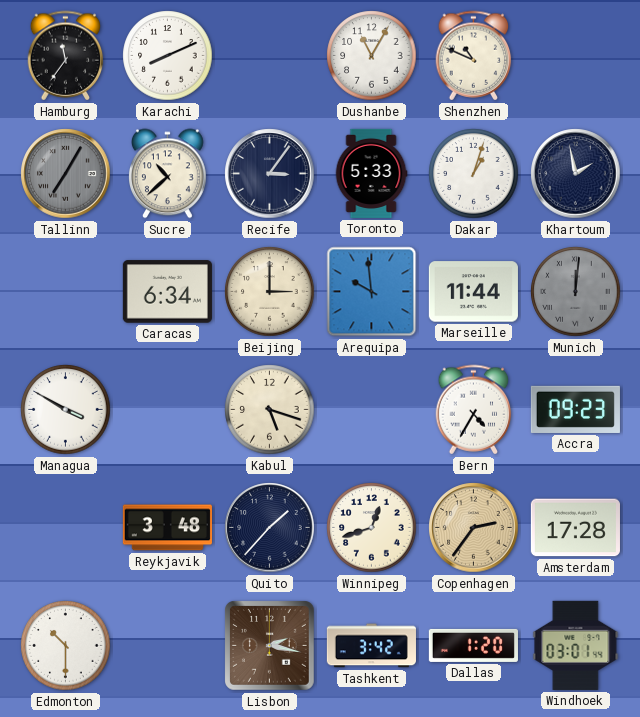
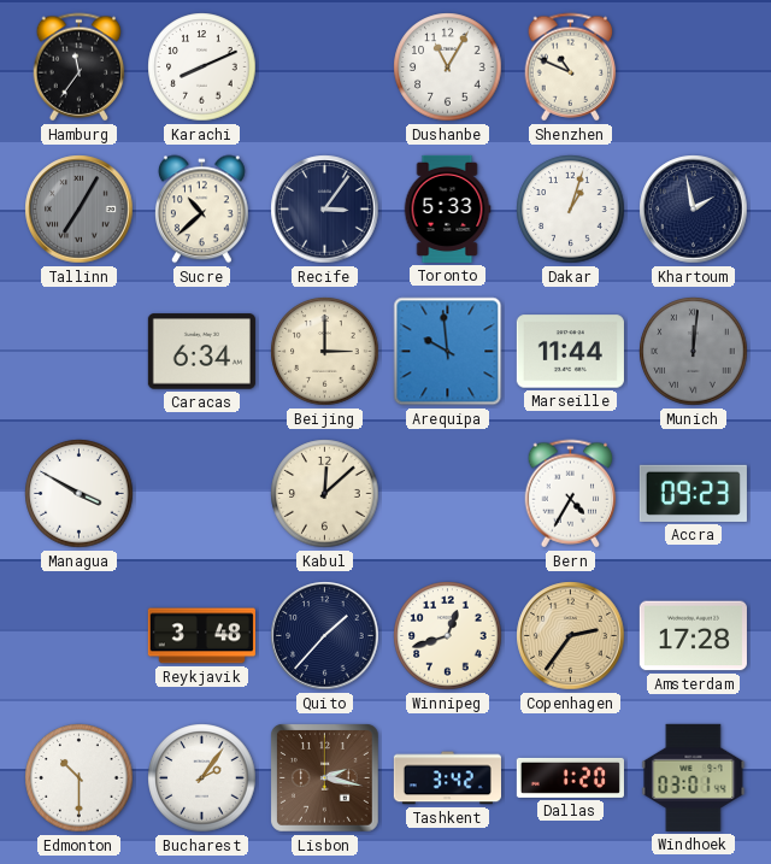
Kabul: 5:18 -> 12:08 (325, 494)
Bucharest: none -> 2:06 (202, 778)
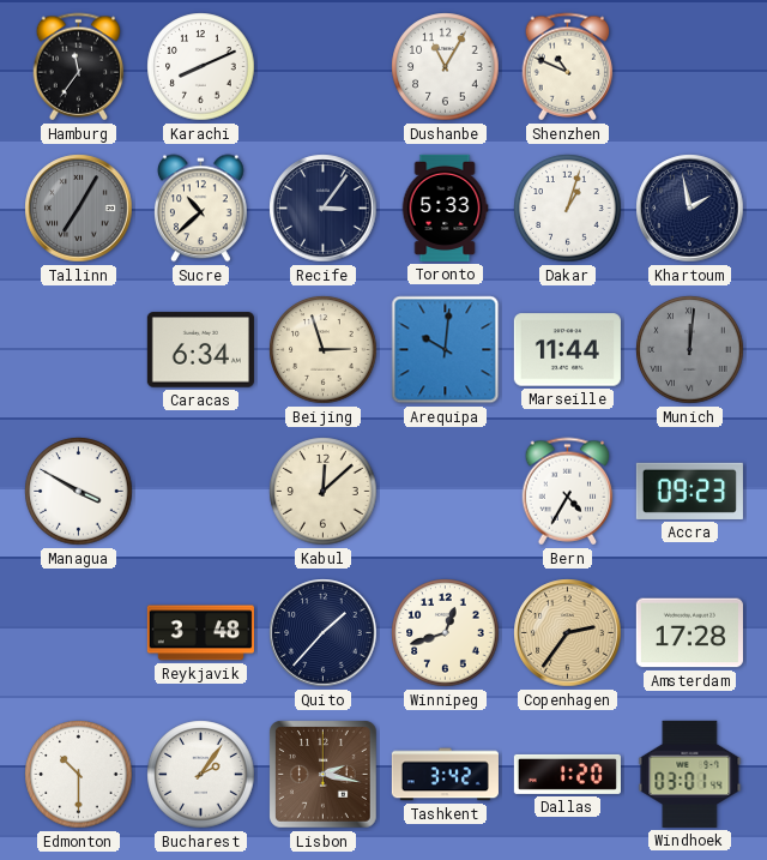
Beijing: 3:00 -> 2:57 (324, 350)
Arequipa: 9:59 -> 10:01 (446, 350)
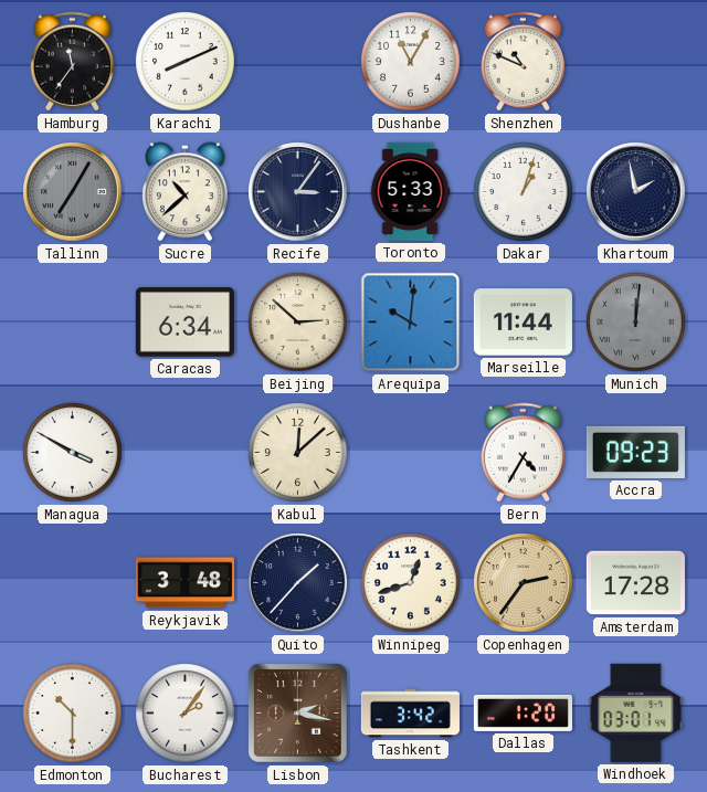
Beijing: 2:57 -> 2:52 (298, 323)
